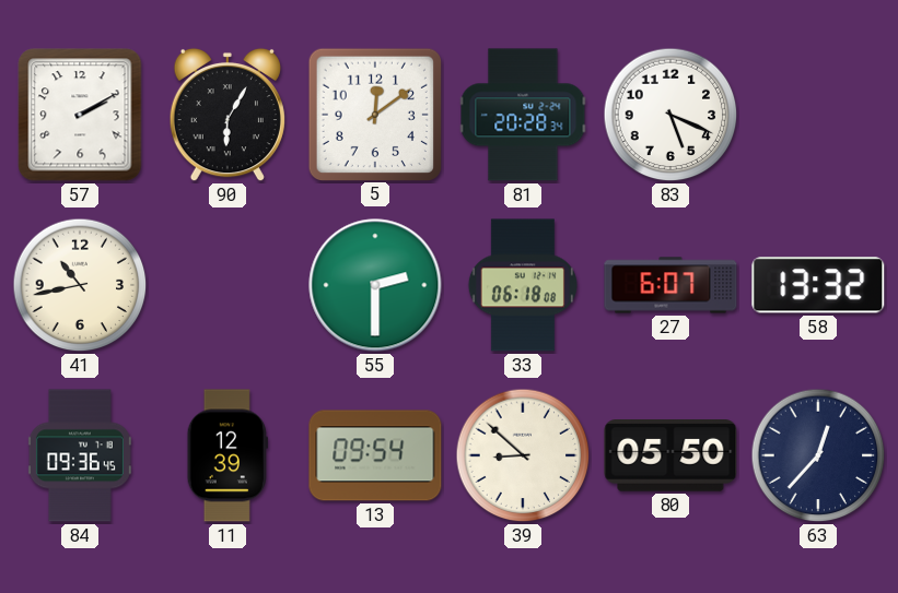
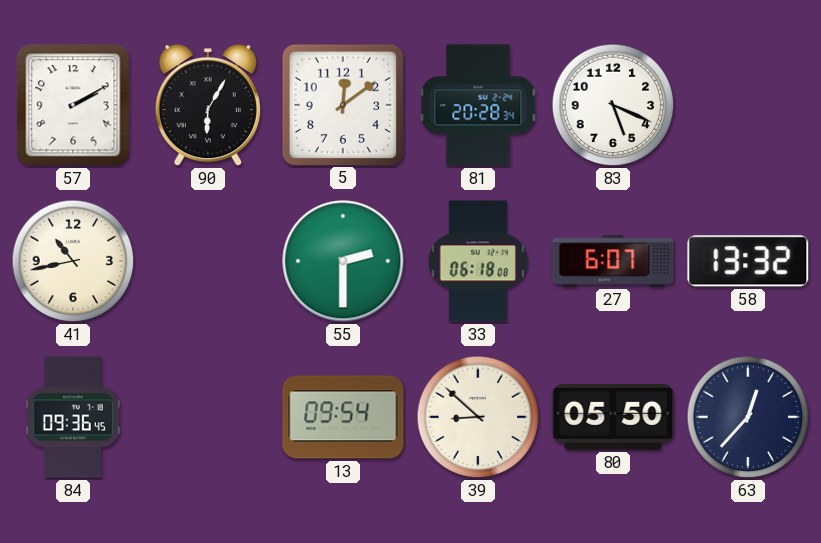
11: 12:39 -> none (228, 455)
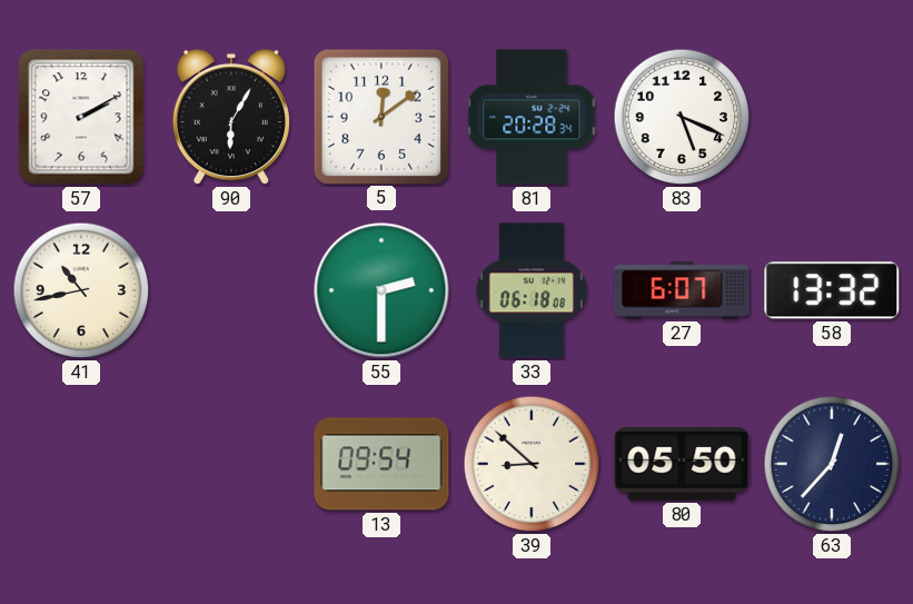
84: 09:36 -> none (73, 417)
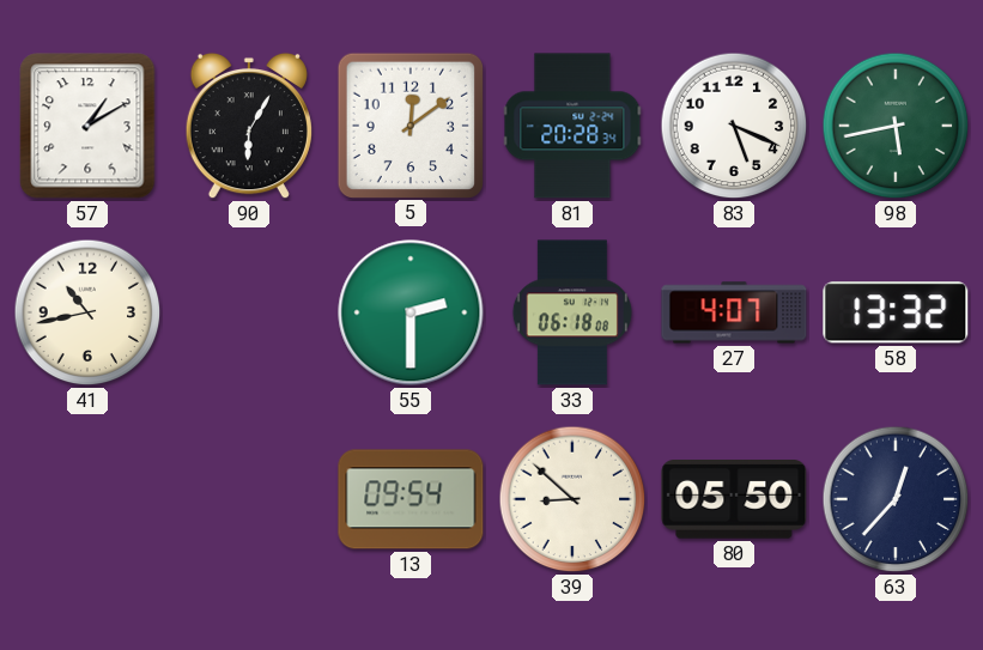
57: 2:10 -> 1:10 (87, 126)
98: none -> 5:43 (896, 126)
27: 6:07 -> 4:07 (734, 312)
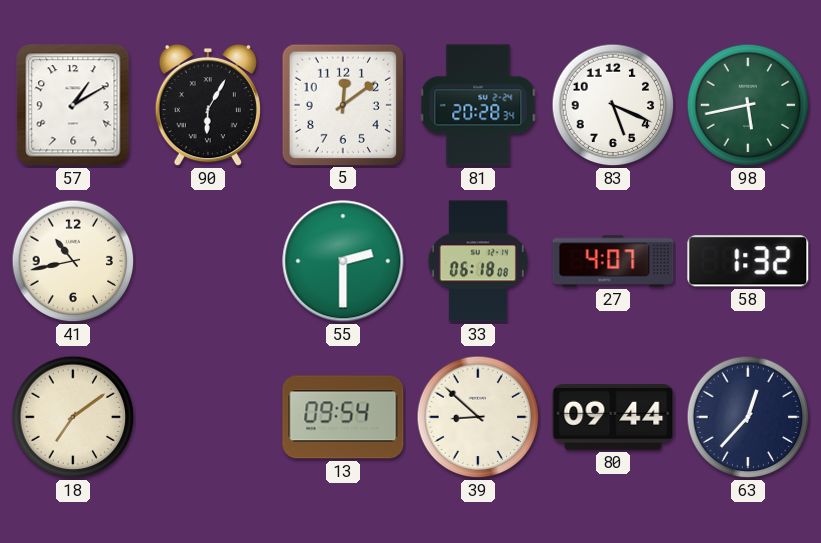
58: 13:32 -> 1:32 (748, 261)
18: none -> 7:09 (73, 417)
80: 05:50 -> 09:44 (613, 418)
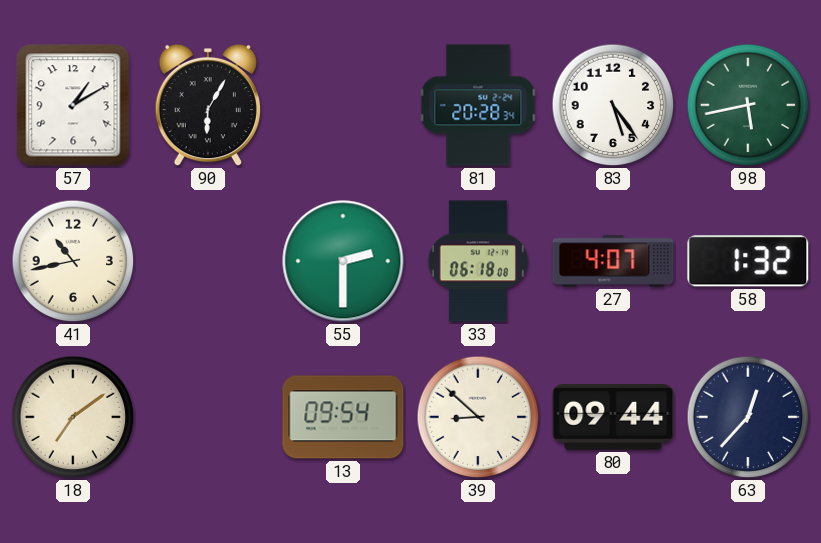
5: 12:09 -> none (342, 104)
83: 5:19 -> 5:24 (613, 105)
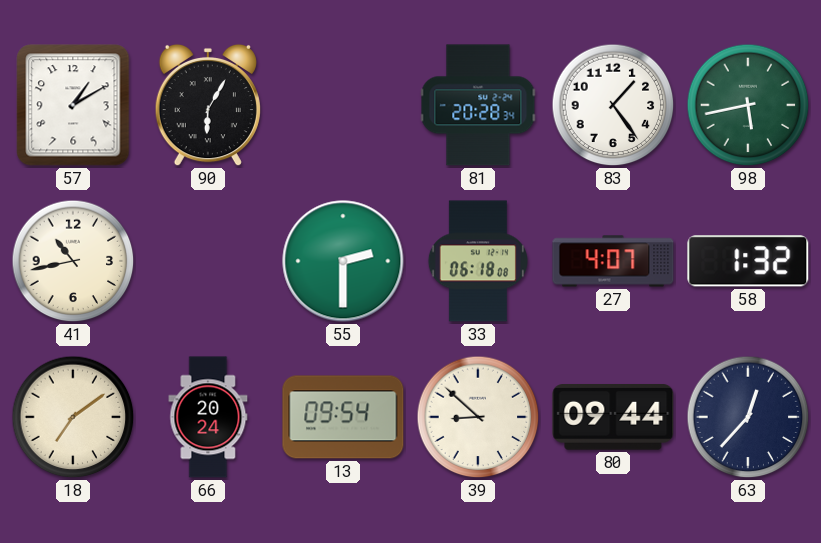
83: 5:24 -> 1:24 (613, 105)
66: none -> 20:24 (208, 417)
